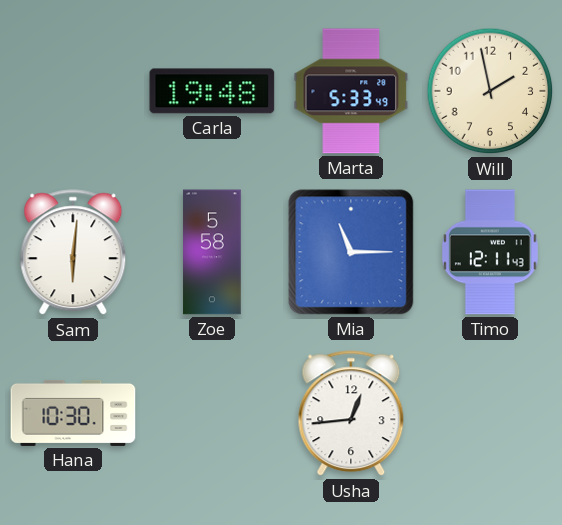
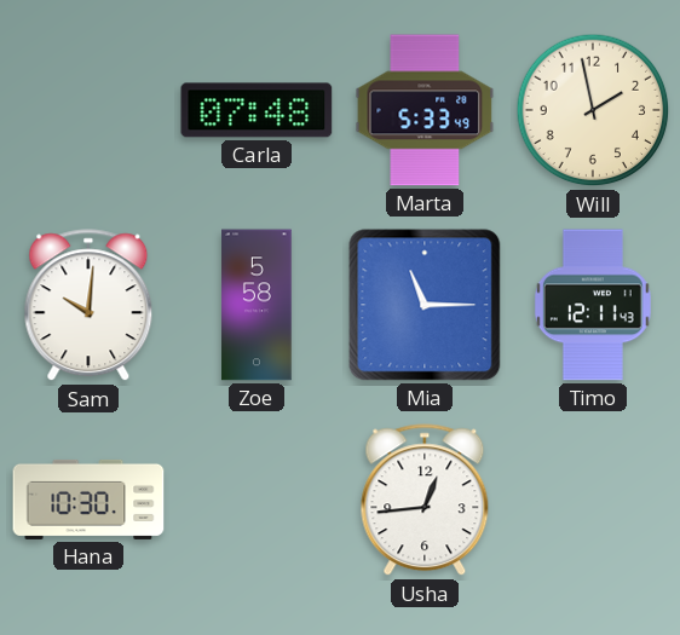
Carla: 19:48 -> 07:48 (257, 110)
Sam: 6:01 -> 10:01 (88, 306)
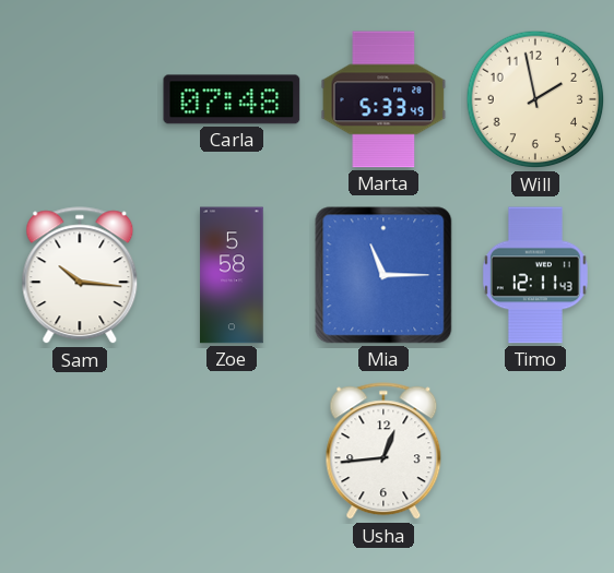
Sam: 10:01 -> 10:16 (80, 276)
Hana: 10:30 -> none (88, 500)
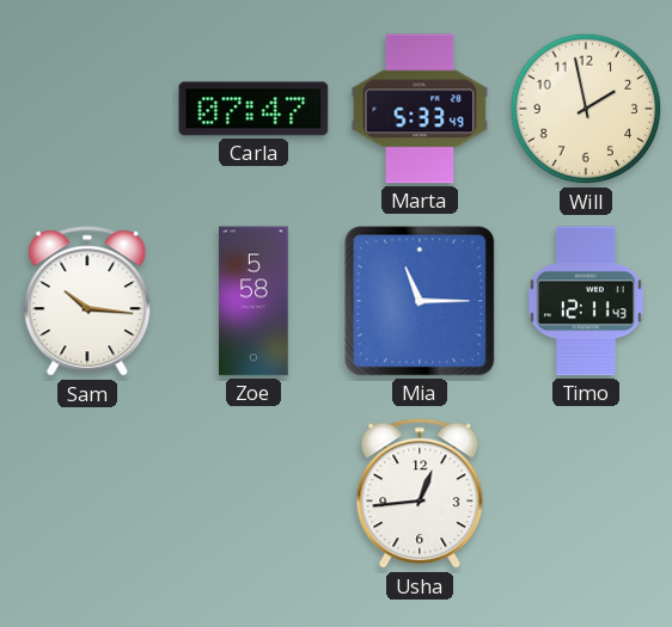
Carla: 07:48 -> 07:47 (253, 109)
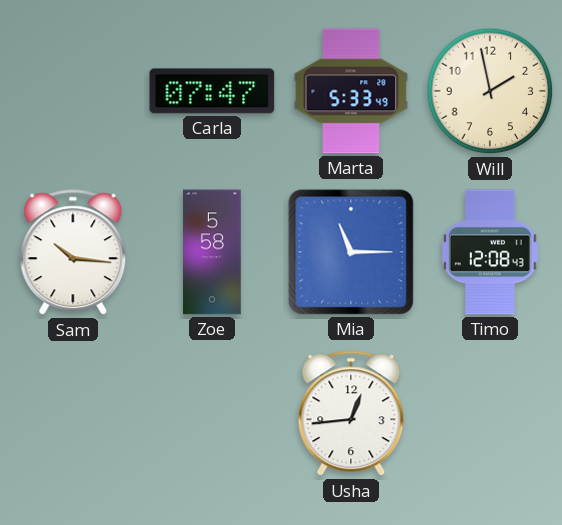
Timo: 12:11 -> 12:08 (490, 252)
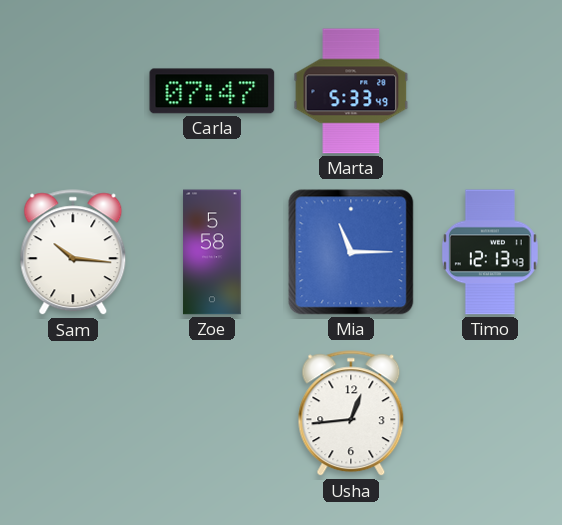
Will: 1:58 -> none (490, 91)
Timo: 12:08 -> 12:13 (490, 252)
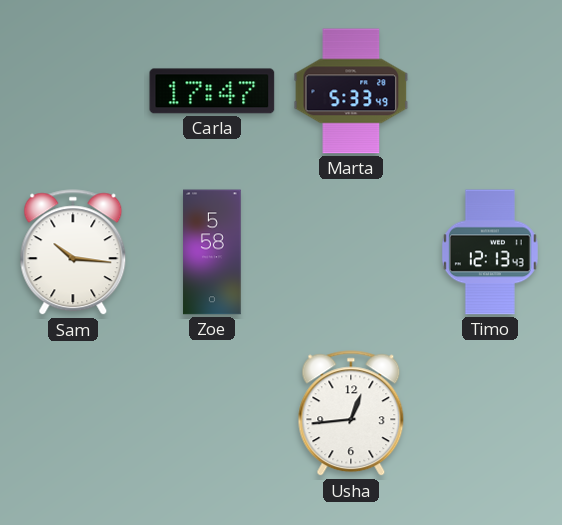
Carla: 07:47 -> 17:47 (212, 91)
Mia: 11:15 -> none (351, 252)
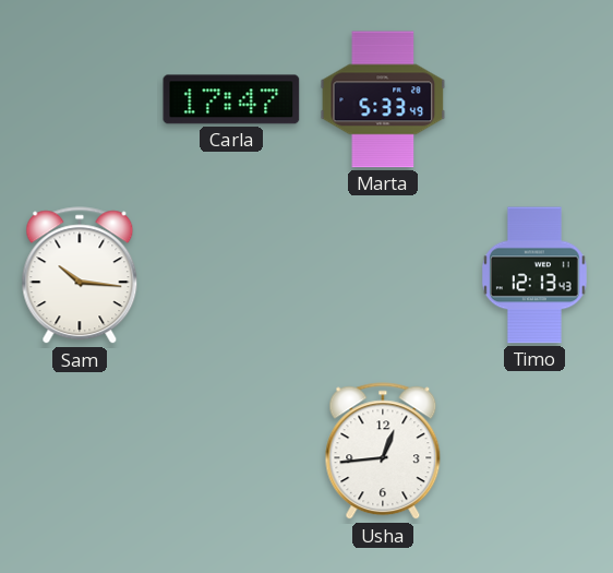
Zoe: 5:58 -> none (212, 252)
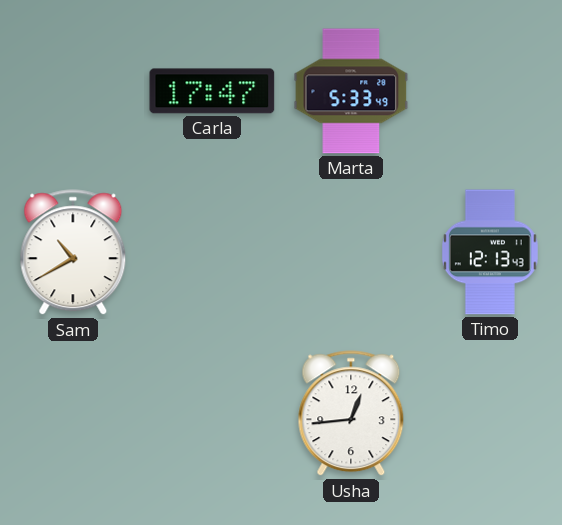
Sam: 10:16 -> 10:40 (73, 253)
